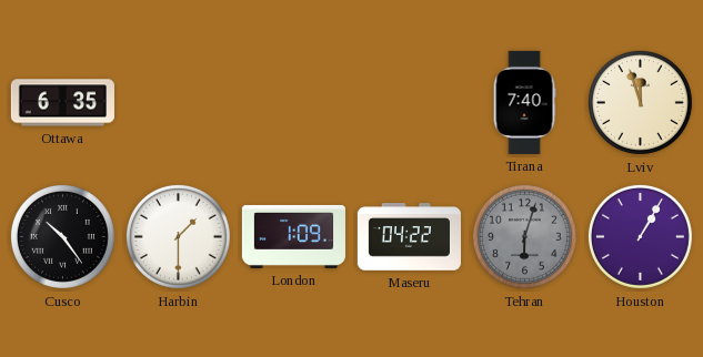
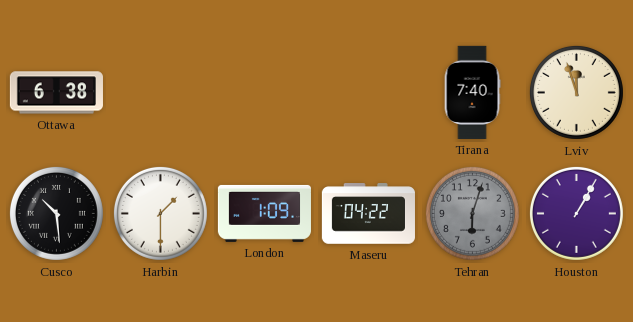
Ottawa: 6:35 -> 6:38 (56, 93)
Cusco: 10:24 -> 10:29 (56, 213)
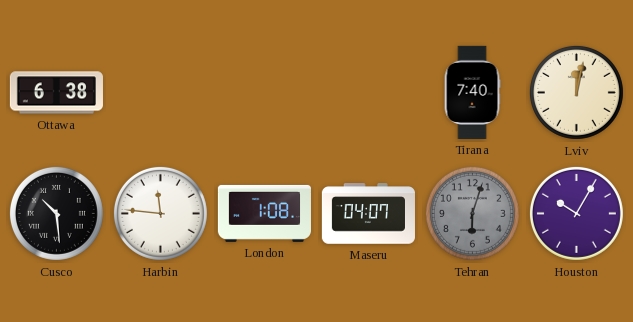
Lviv: 11:57 -> 12:02 (576, 92)
Harbin: 1:30 -> 11:46 (160, 213)
London: 1:09 -> 1:08 (264, 213)
Maseru: 04:22 -> 04:07 (368, 214)
Houston: 1:05 -> 10:05 (576, 213)
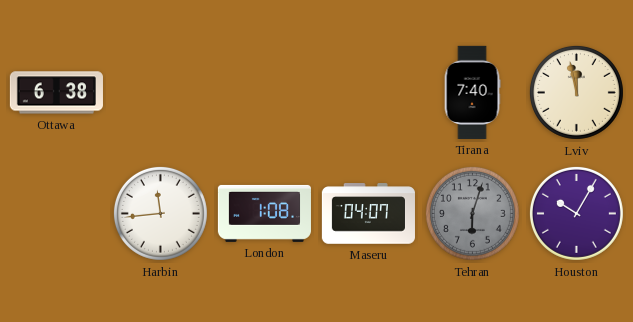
Lviv: 12:02 -> 11:58 (576, 92)
Cusco: 10:29 -> none (56, 213)
Harbin: 11:46 -> 11:44 (160, 213)
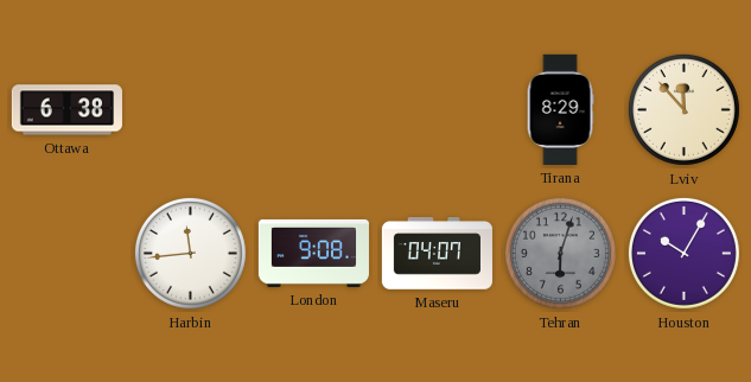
Tirana: 7:40 -> 8:29 (560, 109)
Lviv: 11:58 -> 11:53 (683, 109)
London: 1:08 -> 9:08 (313, 253)
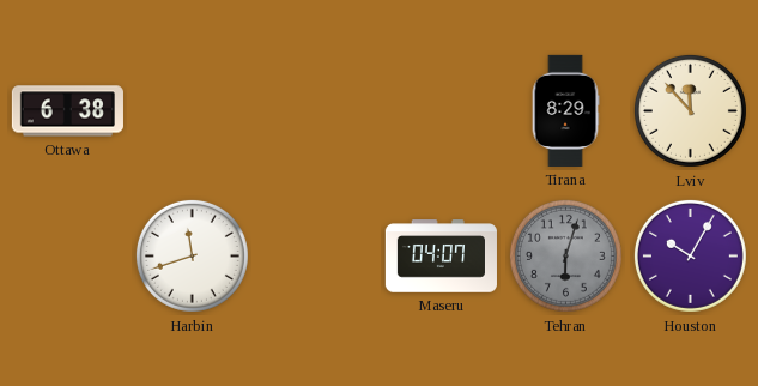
Harbin: 11:44 -> 11:42 (192, 255)
London: 9:08 -> none (313, 253)
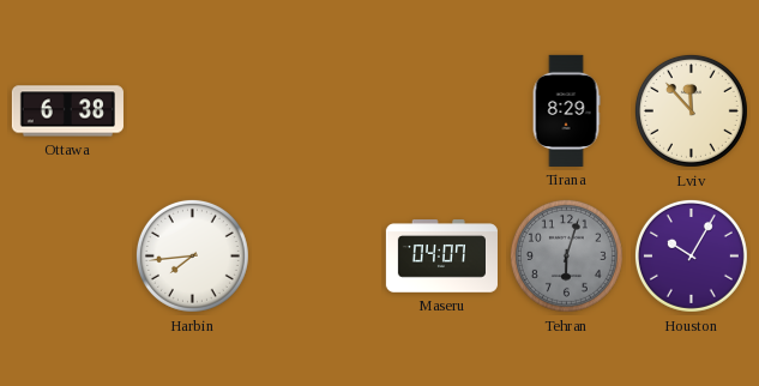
Harbin: 11:42 -> 7:44 (192, 255)
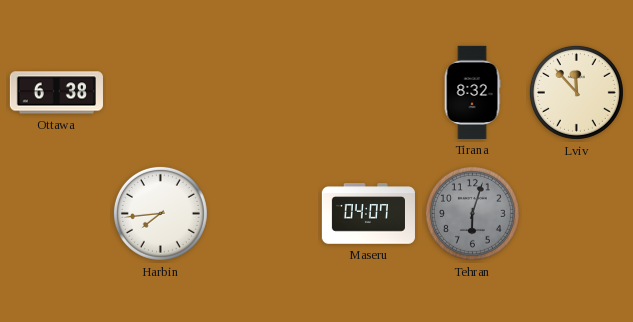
Tirana: 8:29 -> 8:32 (472, 92)
Houston: 10:05 -> none (691, 255)
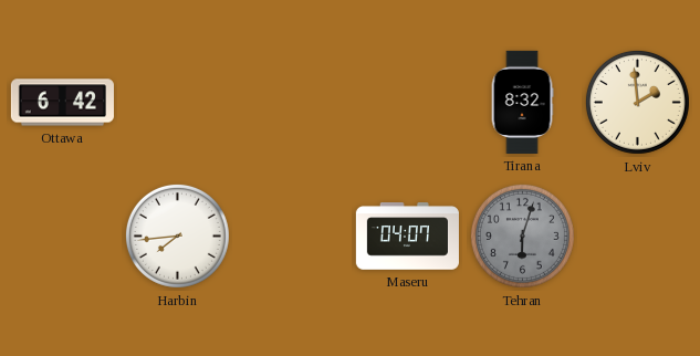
Ottawa: 6:38 -> 6:42 (62, 103)
Lviv: 11:53 -> 1:59 (637, 102)
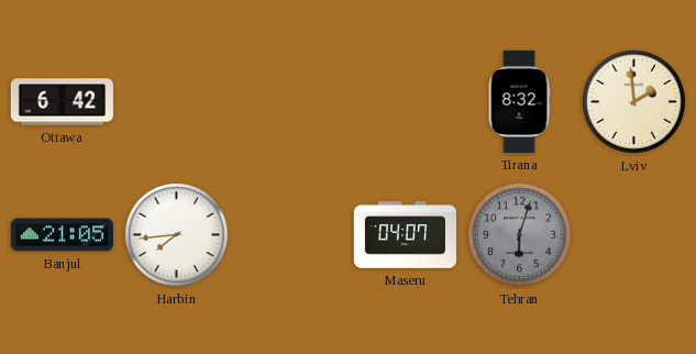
Banjul: none -> 21:05 (62, 235)
